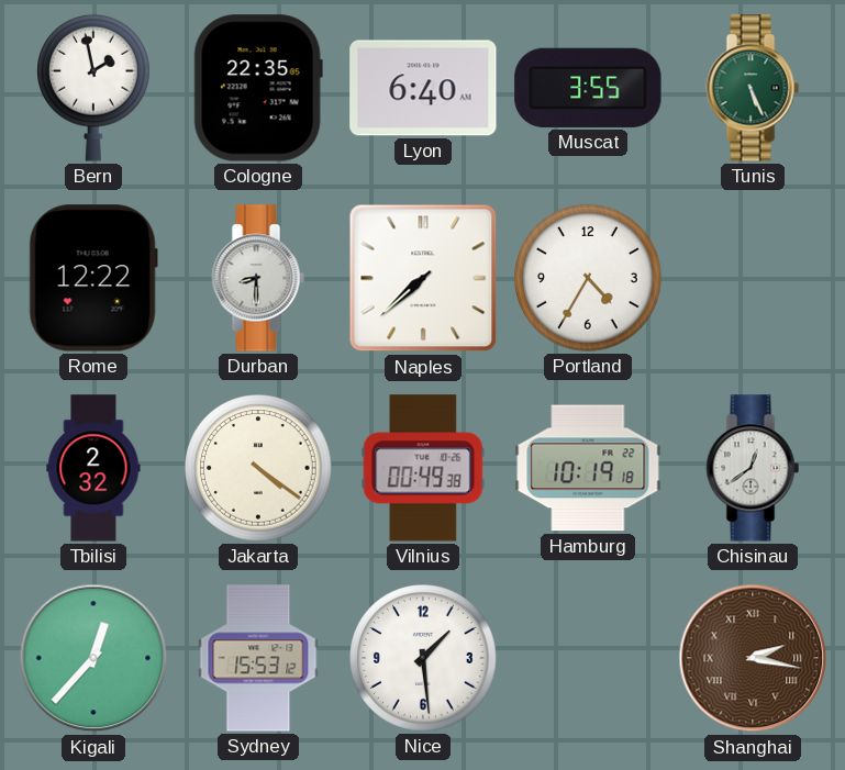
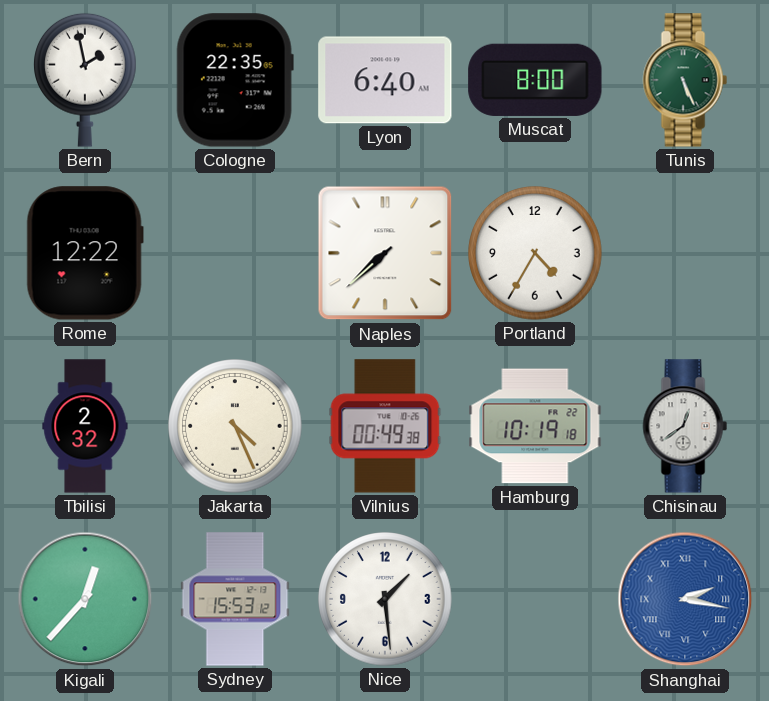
Muscat: 3:55 -> 8:00 (535, 80)
Durban: 8:30 -> none (258, 278)
Jakarta: 4:21 -> 4:26 (235, 426)
Shanghai dial: brown -> blue (685, 599)
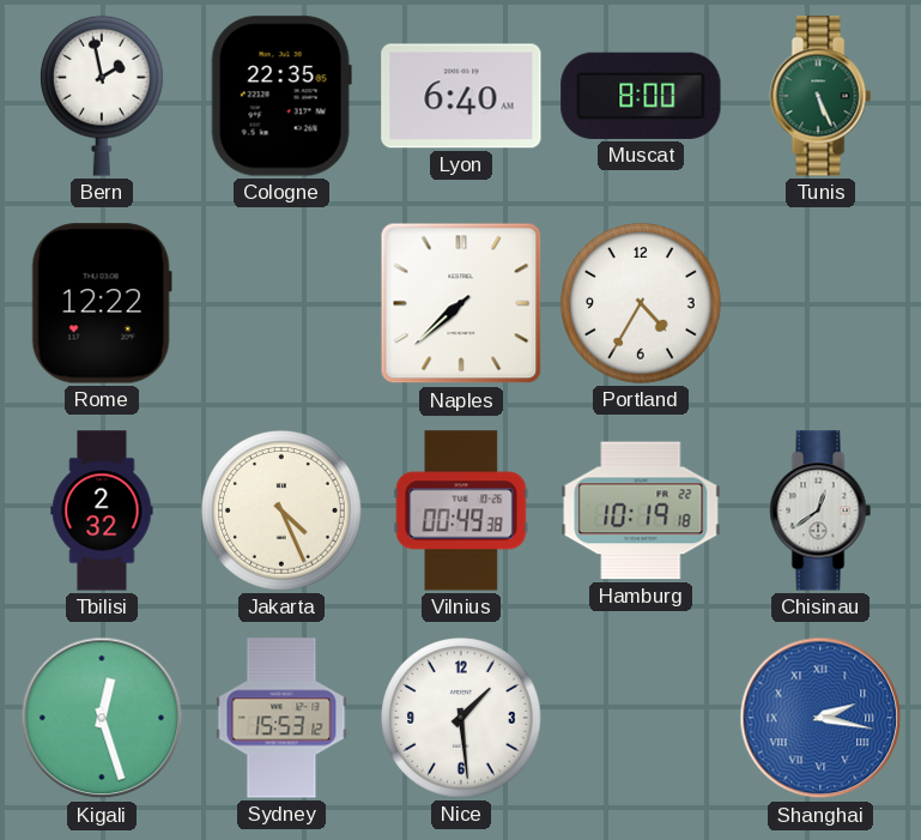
Kigali: 12:37 -> 12:27 (102, 718)
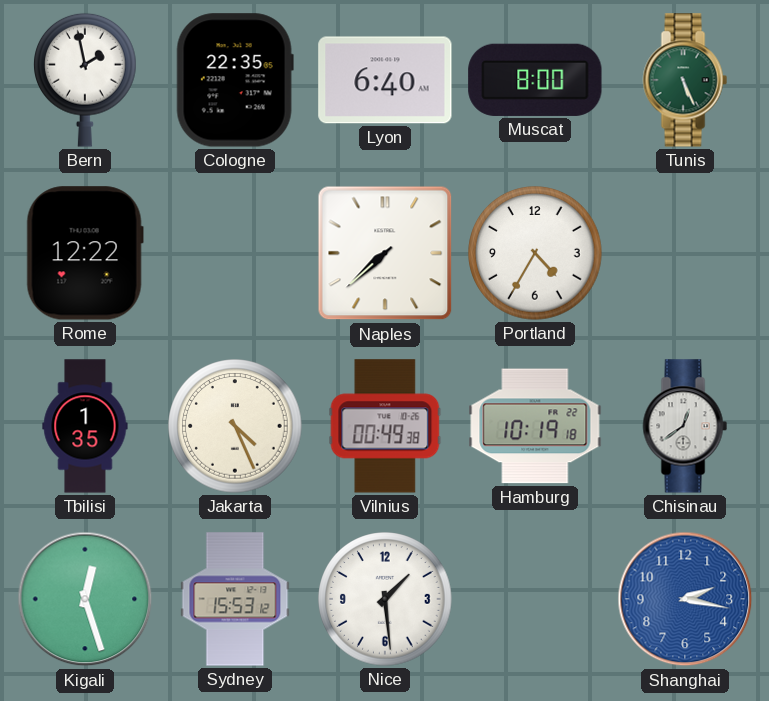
Tbilisi: 2:32 -> 1:35 (85, 426)
Shanghai numerals: Roman -> Arabic (685, 599)
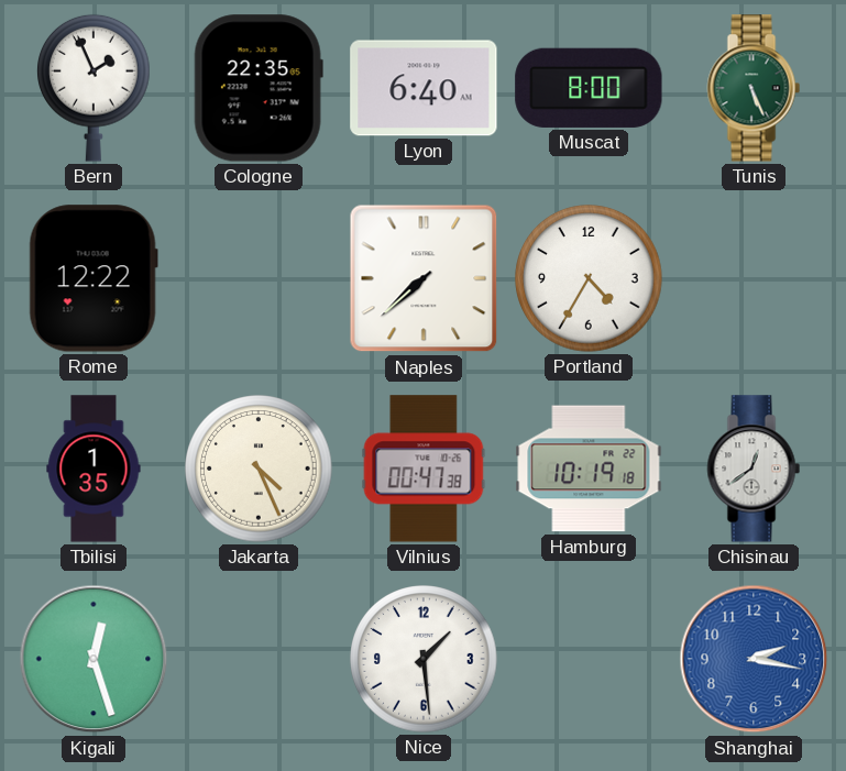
Bern: 1:58 -> 1:56 (95, 88)
Vilnius: 00:49 -> 00:47 (424, 469)
Sydney: 15:53 -> none (235, 599)
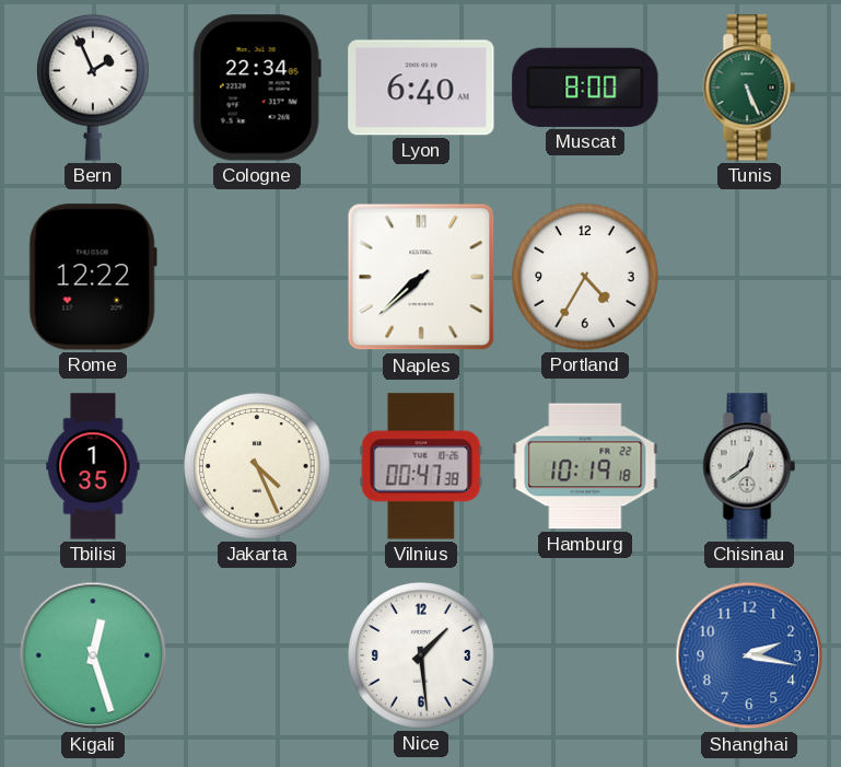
Cologne: 22:35 -> 22:34 (257, 88)
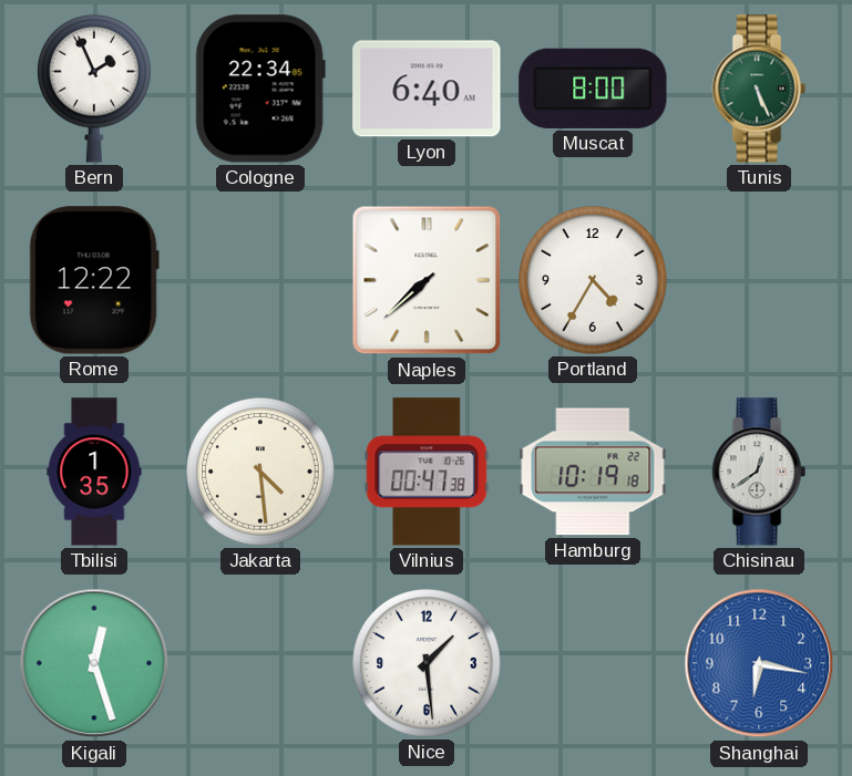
Jakarta: 4:26 -> 4:29 (260, 472)
Shanghai: 2:17 -> 6:17 (759, 663)
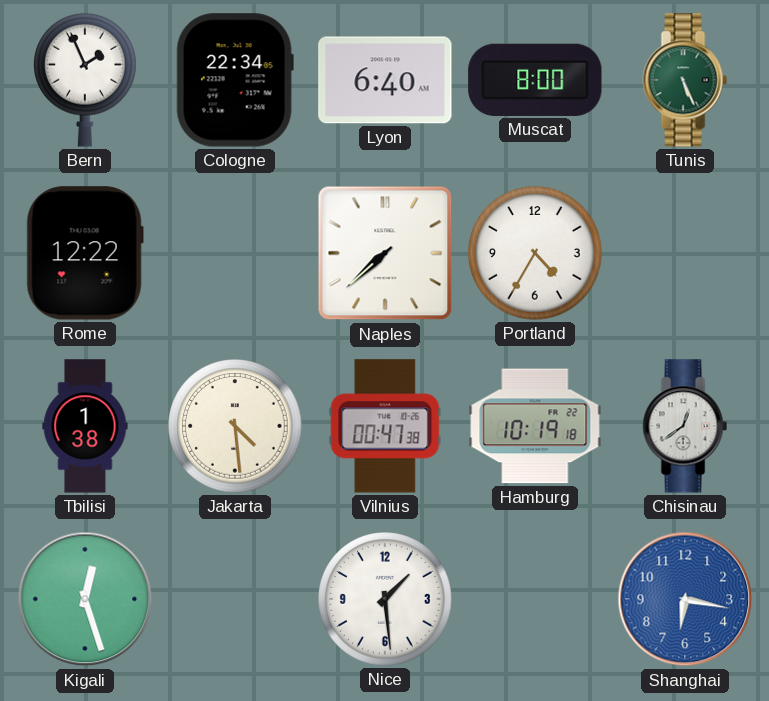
Tbilisi: 1:35 -> 1:38 (85, 426)
